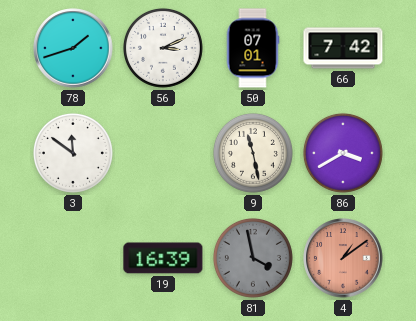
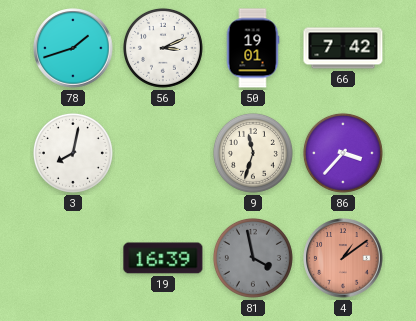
50: 07:01 -> 19:01 (253, 48)
3: 11:51 -> 8:02 (73, 153)
9: 11:28 -> 11:33 (253, 153)
86: 3:40 -> 3:37 (343, 153)
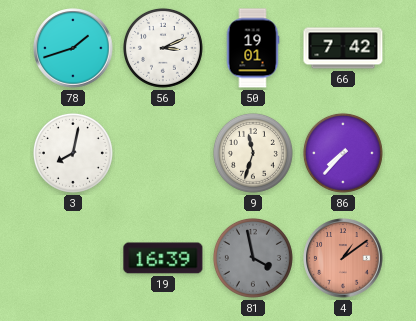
86: 3:37 -> 7:37 (343, 153)
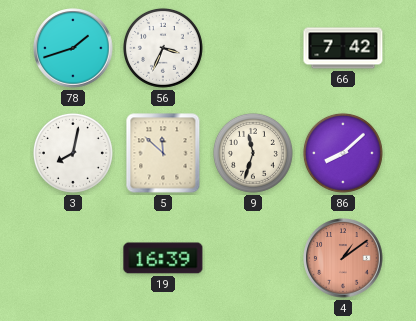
56: 3:11 -> 3:34 (163, 48)
50: 19:01 -> none (253, 48)
5: none -> 11:52 (163, 153)
86: 7:37 -> 8:08 (343, 153)
81: 3:58 -> none (253, 258)
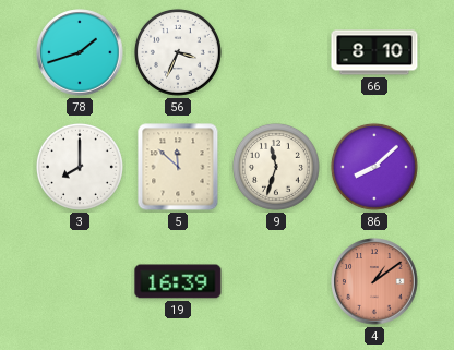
66: 7:42 -> 8:10 (374, 52)
3: 8:02 -> 8:00 (80, 167)
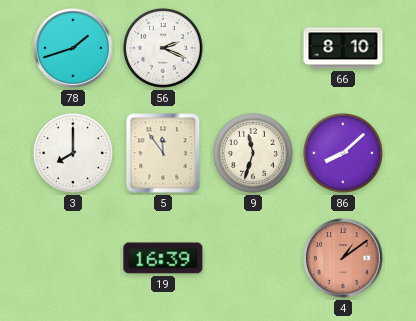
56: 3:34 -> 2:19 (163, 48)
5: 11:52 -> 11:54 (163, 153)
